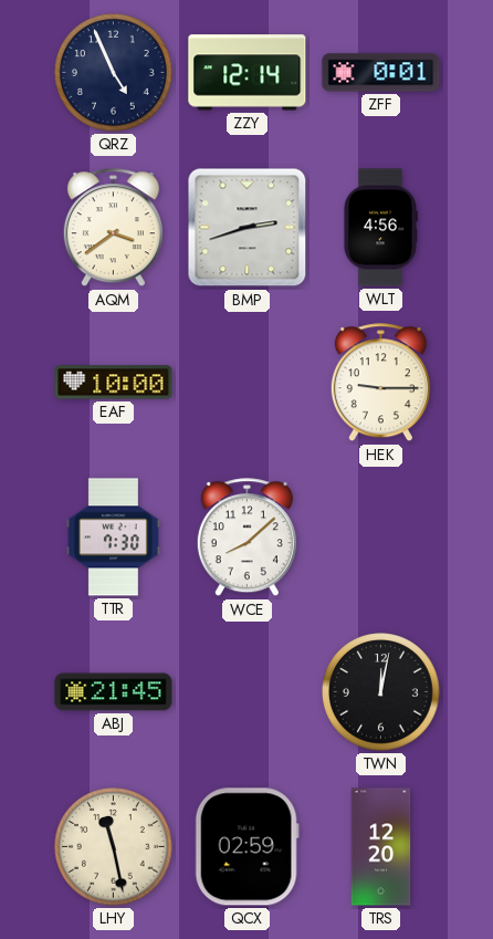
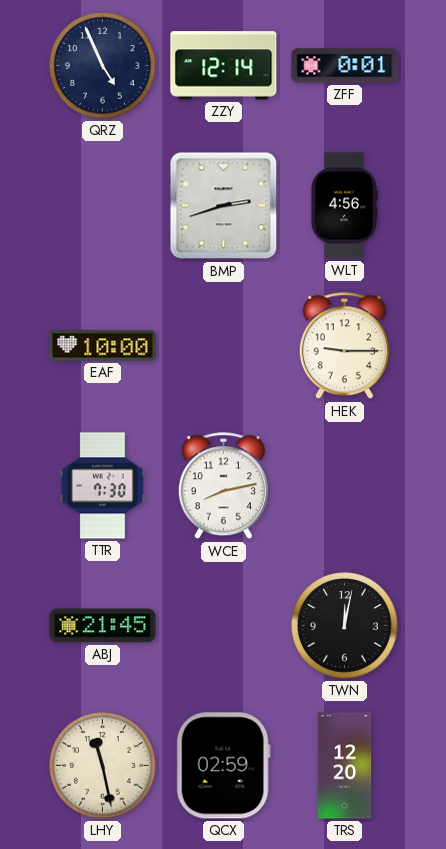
AQM: 3:39 -> none (113, 228)
WCE: 8:08 -> 8:13 (223, 486)
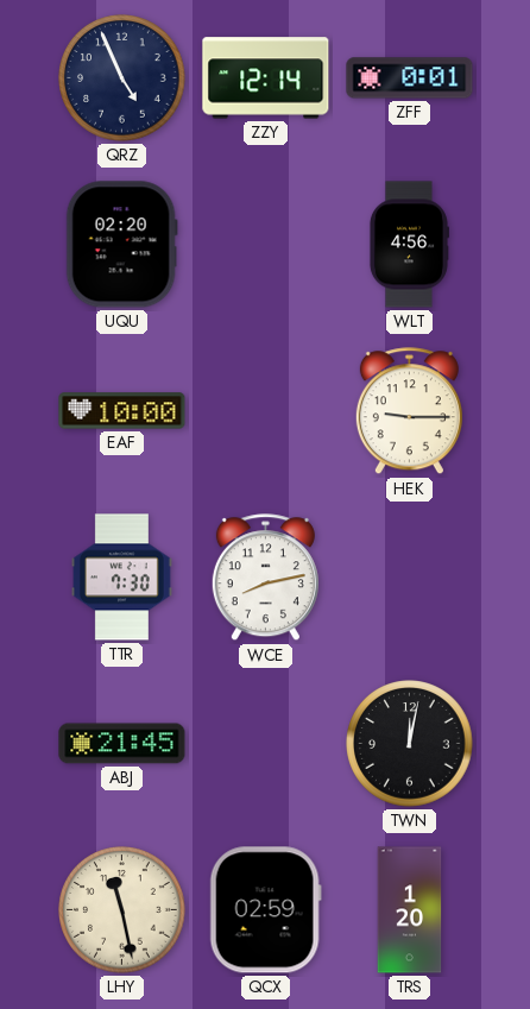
UQU: none -> 02:20 (121, 245)
BMP: 2:42 -> none (224, 206)
TRS: 12:20 -> 1:20 (410, 910)
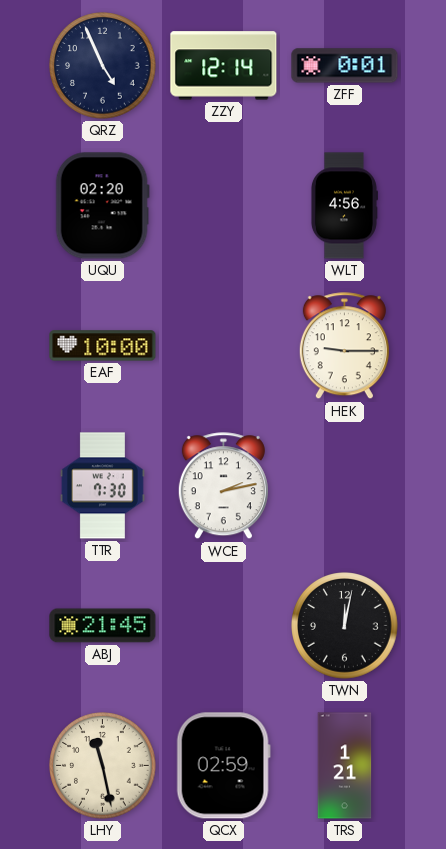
WCE: 8:13 -> 2:13 (223, 486)
TRS: 1:20 -> 1:21 (345, 766)
